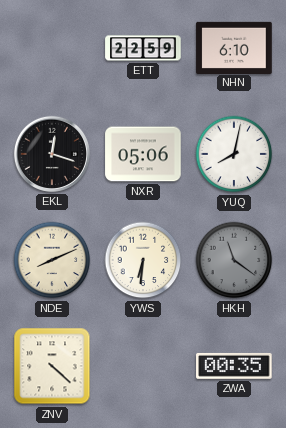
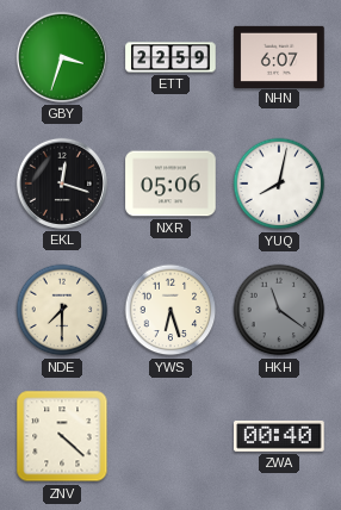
GBY: none -> 3:33 (62, 57)
NHN: 6:10 -> 6:07 (279, 56)
NDE: 8:11 -> 7:30 (62, 310)
YWS: 6:31 -> 6:27 (170, 310)
ZWA: 00:35 -> 00:40 (279, 436)
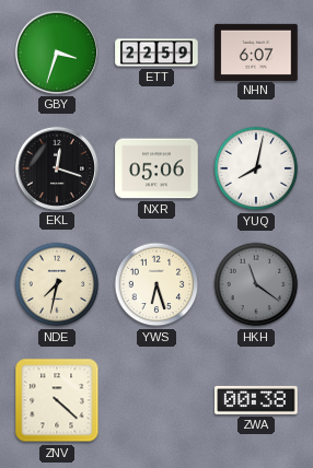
NDE: 7:30 -> 7:32 (57, 284)
ZWA: 00:40 -> 00:38 (256, 400)
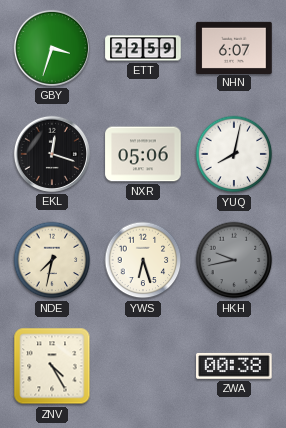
HKH: 11:21 -> 9:43 (234, 260)
ZNV: 4:22 -> 4:25 (52, 366)
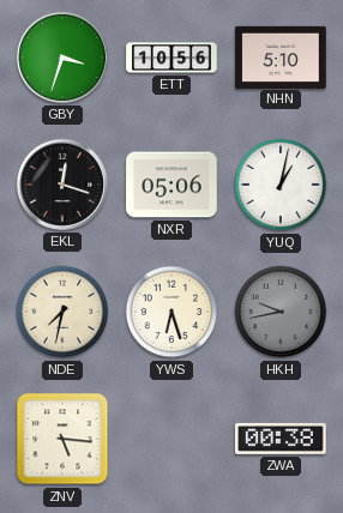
ETT: 22:59 -> 10:56 (171, 58)
NHN: 6:07 -> 5:10 (281, 56)
YUQ: 8:02 -> 1:02 (281, 185)
ZNV: 4:25 -> 5:16 (62, 439)
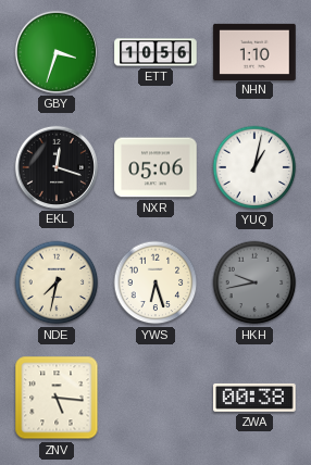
NHN: 5:10 -> 1:10 (254, 51)
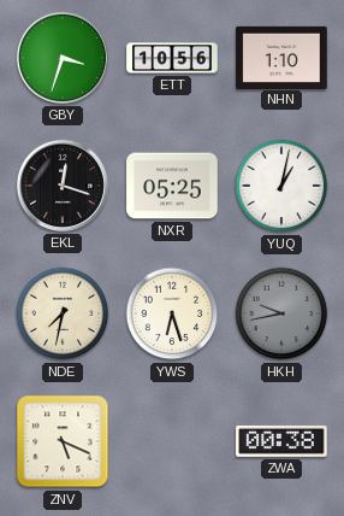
NXR: 05:06 -> 05:25 (172, 186)
ZNV: 5:16 -> 5:19 (63, 441)
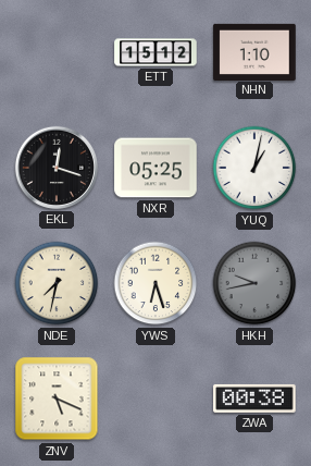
GBY: 3:33 -> none (63, 58)
ETT: 10:56 -> 15:12 (155, 52)
